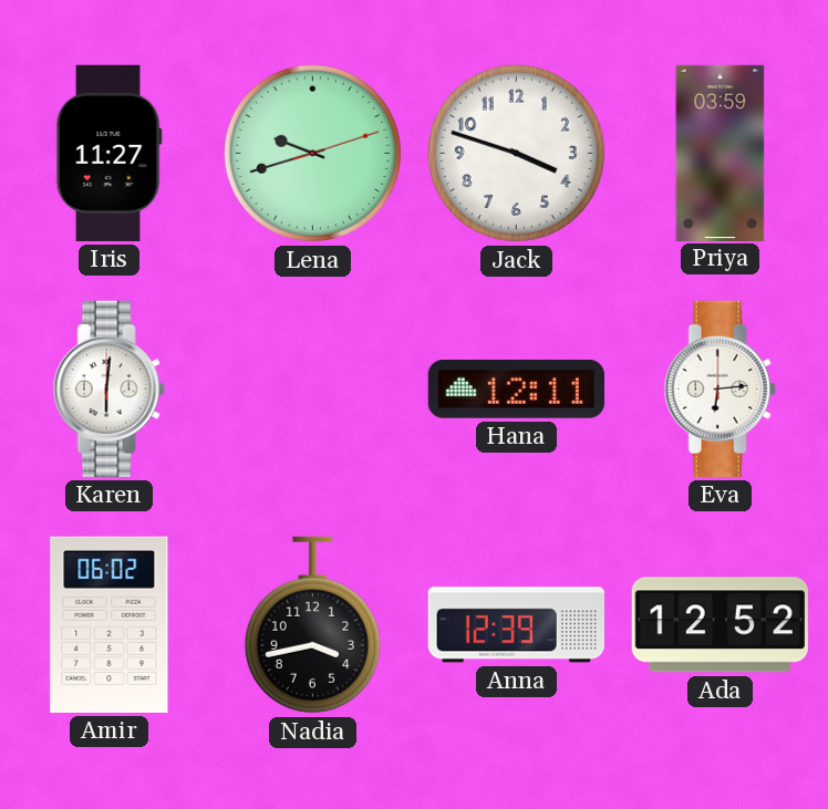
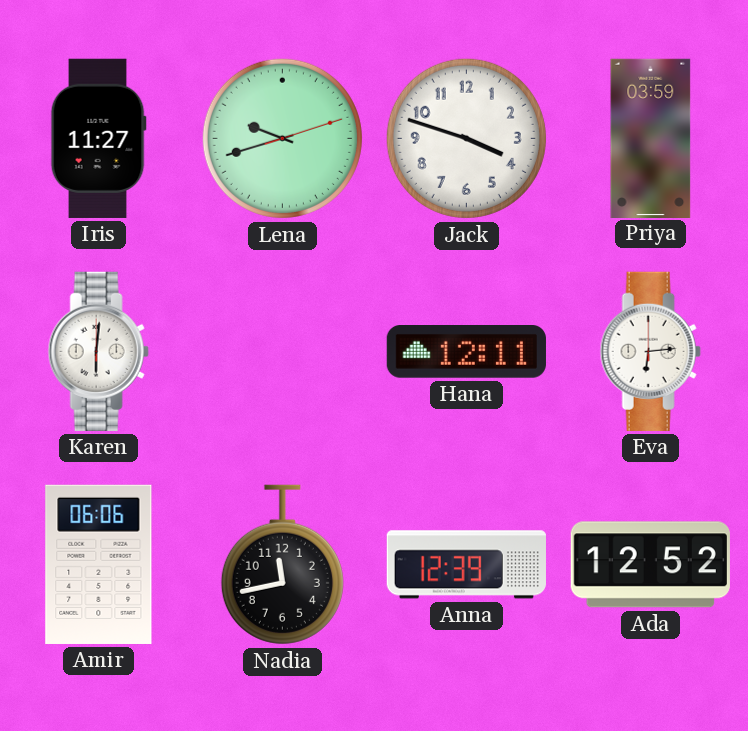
Amir: 06:02 -> 06:06 (99, 564)
Nadia: 3:43 -> 11:43 (282, 565)
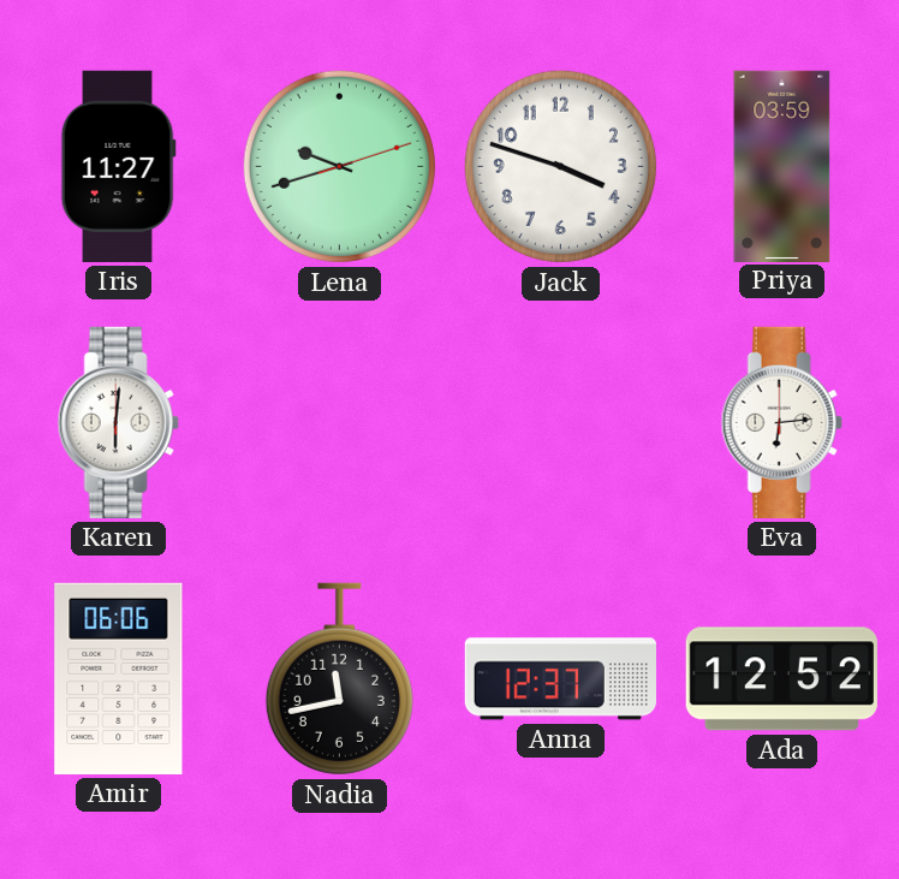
Hana: 12:11 -> none (466, 352)
Anna: 12:39 -> 12:37 (560, 679)
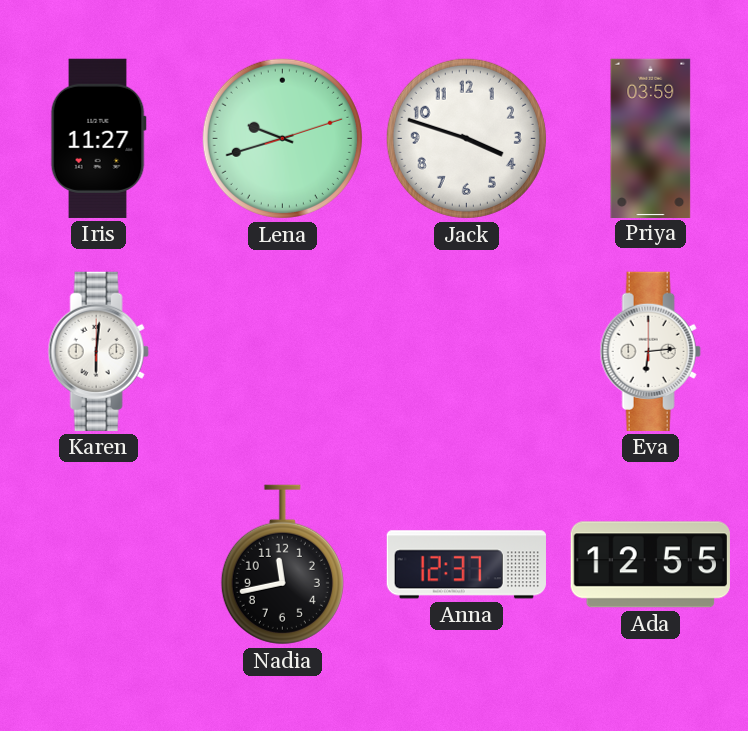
Amir: 06:06 -> none (119, 678)
Ada: 12:52 -> 12:55 (650, 565)
